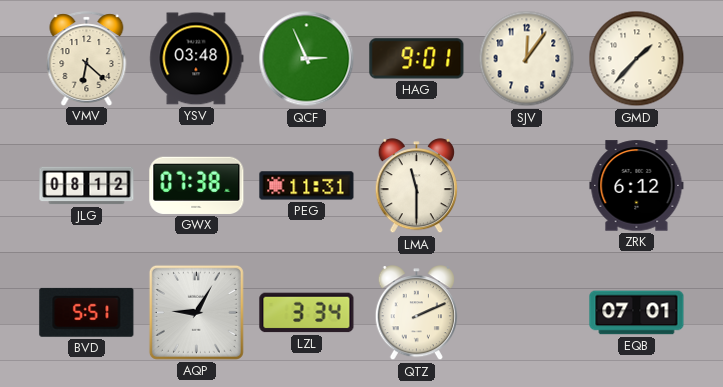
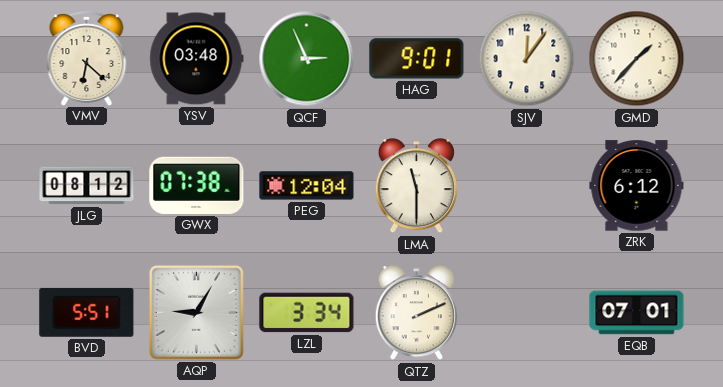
PEG: 11:31 -> 12:04 (307, 186)
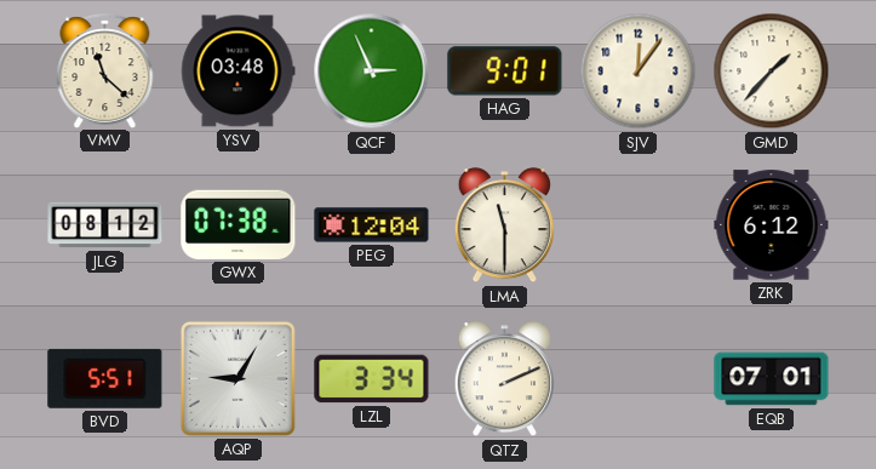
VMV: 6:22 -> 11:22 (105, 70)
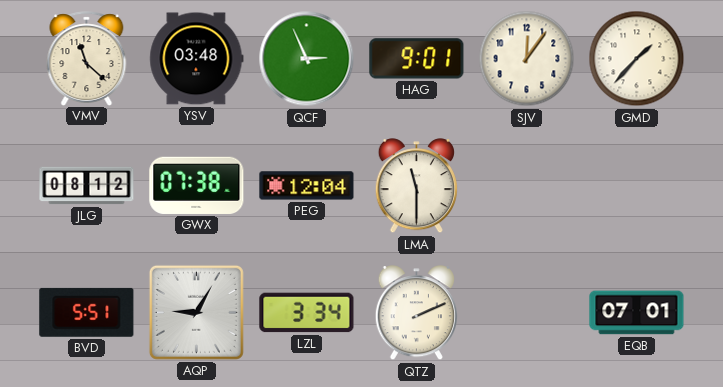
ZRK: 6:12 -> none (772, 225)
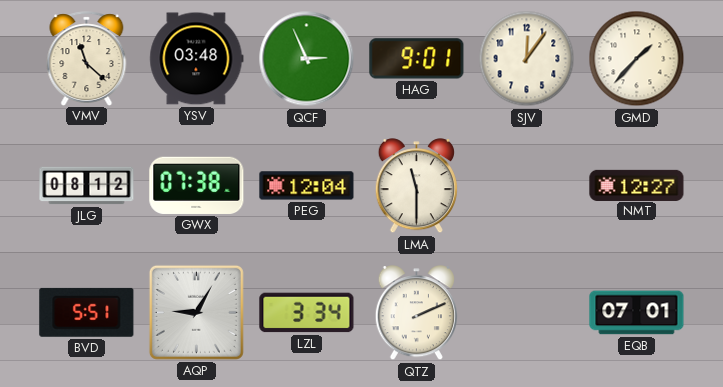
NMT: none -> 12:27 (637, 185)
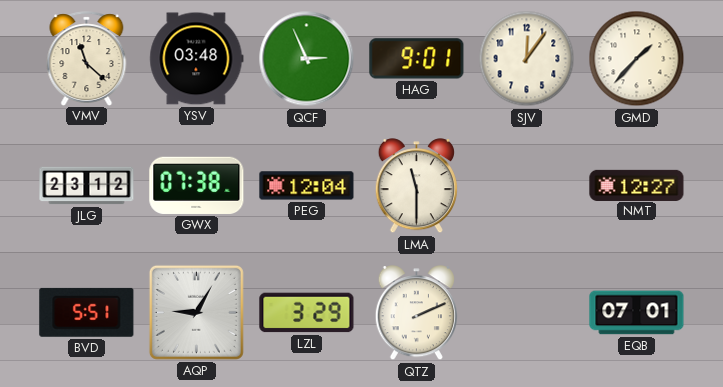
JLG: 08:12 -> 23:12 (87, 186)
LZL: 3:34 -> 3:29 (307, 313)
